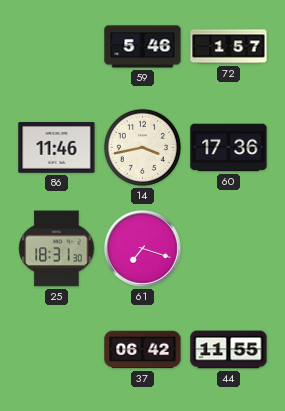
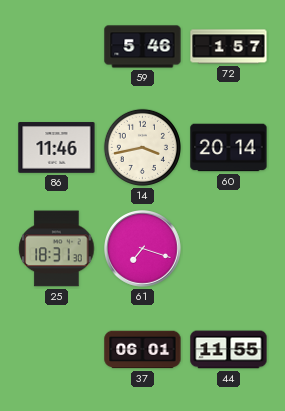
60: 17:36 -> 20:14 (229, 148)
37: 06:42 -> 06:01 (143, 350)
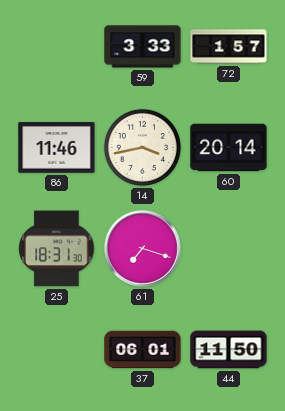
59: 5:46 -> 3:33 (143, 47)
44: 11:55 -> 11:50 (229, 350)
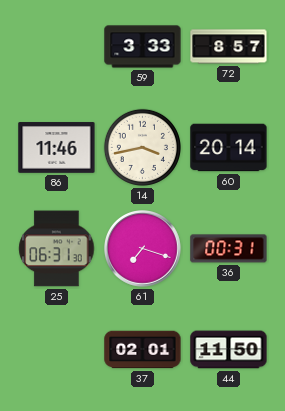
72: 1:57 -> 8:57 (229, 47)
25: 18:31 -> 06:31 (57, 249)
36: none -> 00:31 (229, 249)
37: 06:01 -> 02:01 (143, 350)
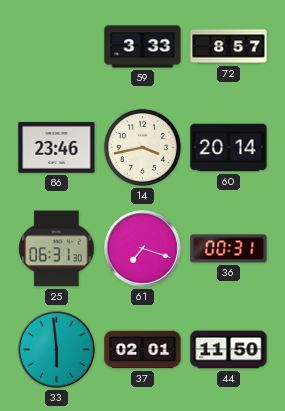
86: 11:46 -> 23:46 (57, 148)
33: none -> 5:59 (57, 350)
